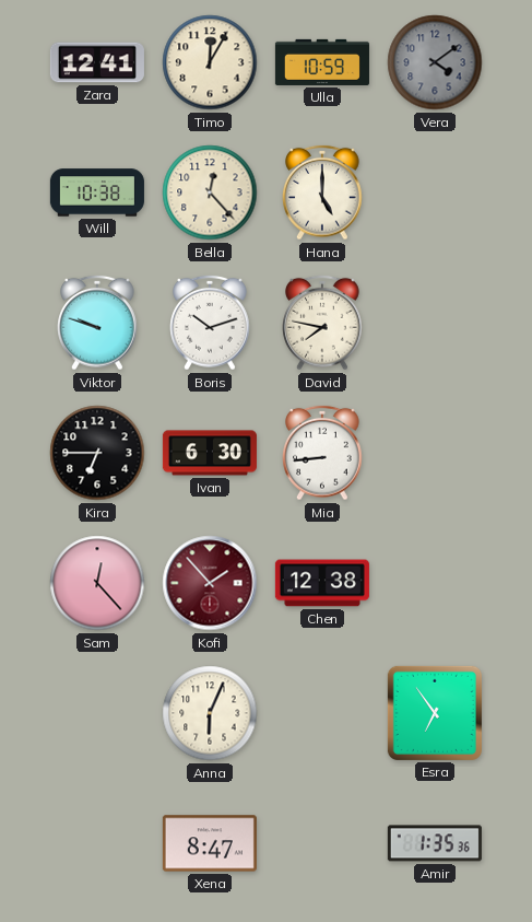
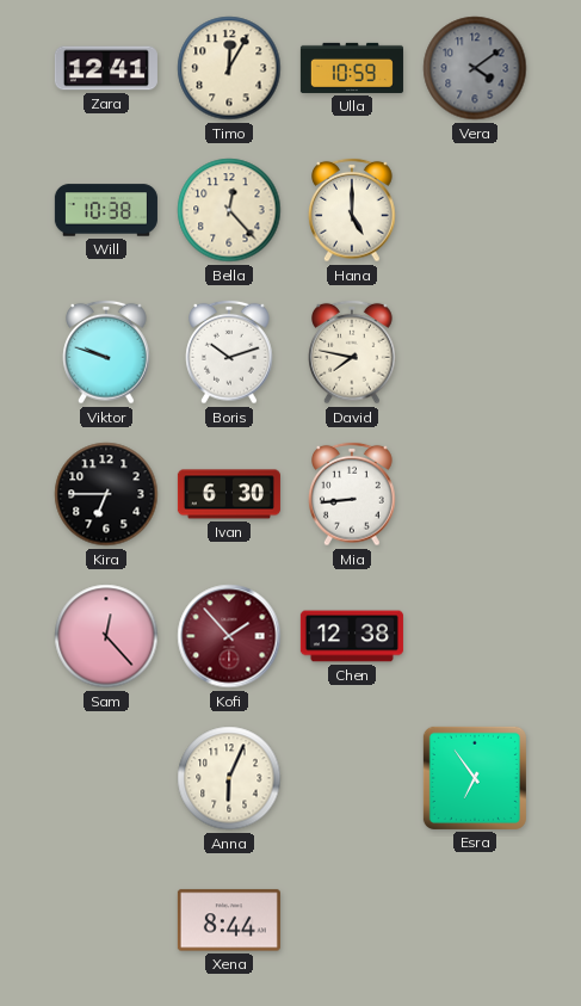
Xena: 8:47 -> 8:44 (229, 920)
Amir: 1:35 -> none (435, 843)
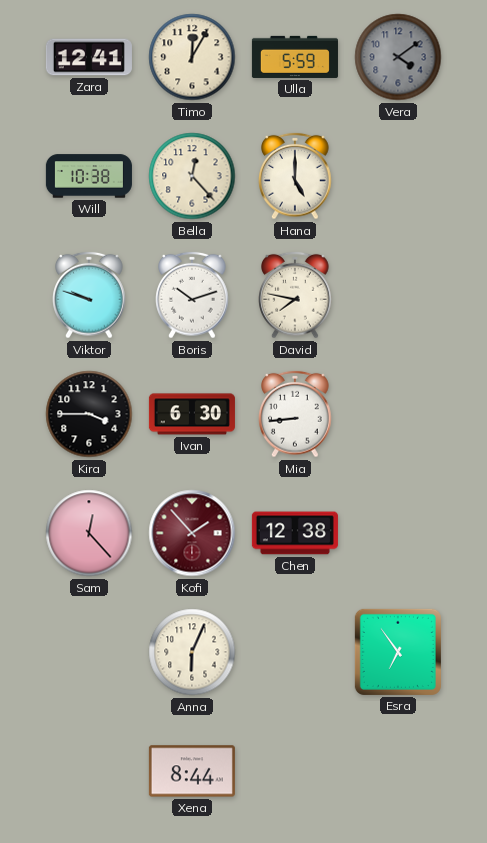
Ulla: 10:59 -> 5:59 (295, 57)
Kira: 6:45 -> 3:45 (89, 414)
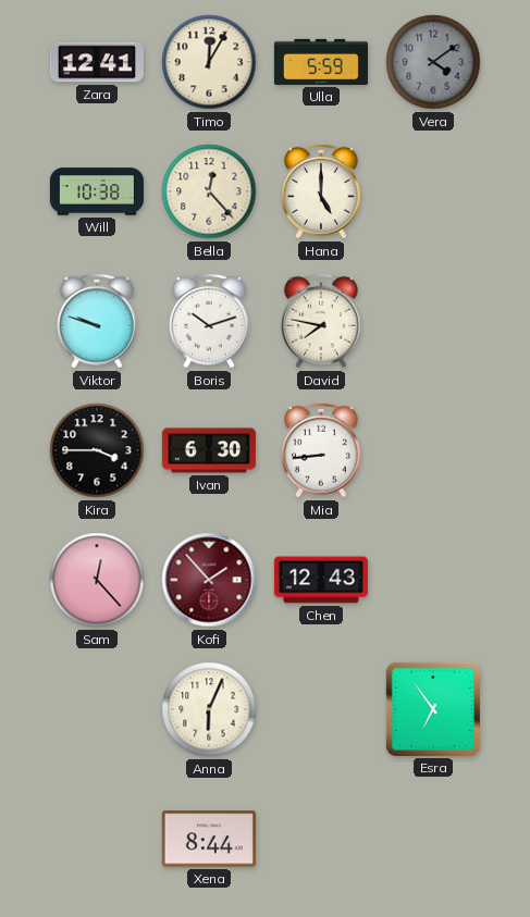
Chen: 12:38 -> 12:43 (321, 580)
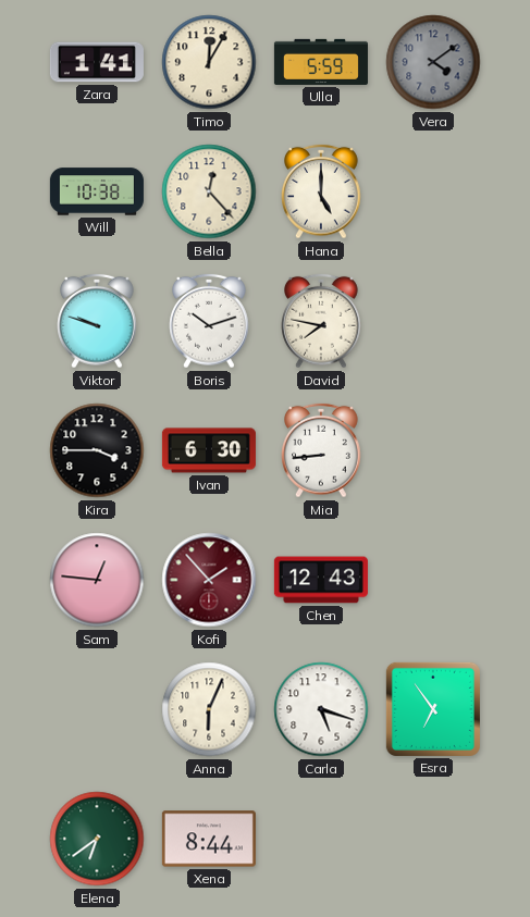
Zara: 12:41 -> 1:41 (97, 62)
Sam: 12:23 -> 12:46 (97, 580)
Carla: none -> 5:18 (321, 709)
Elena: none -> 6:39 (97, 839)
